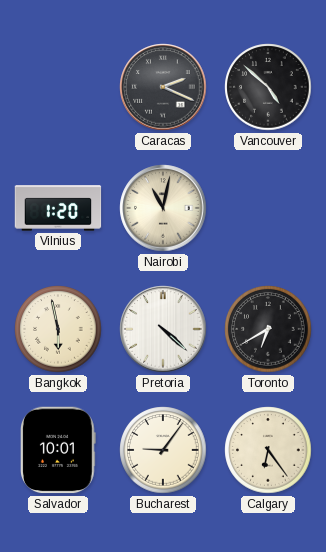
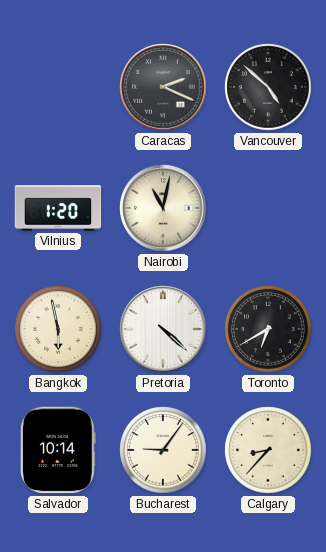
Salvador: 10:01 -> 10:14 (59, 450)
Calgary: 6:24 -> 8:37 (268, 450)
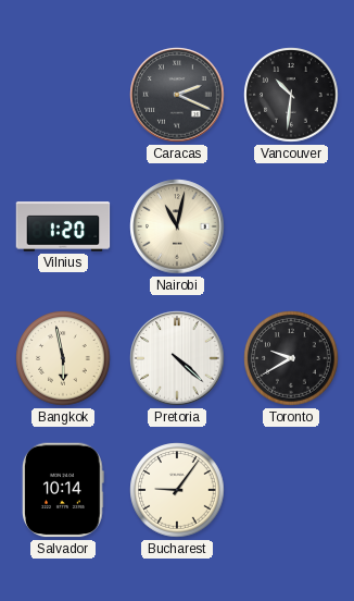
Vancouver: 4:52 -> 10:31 (291, 95)
Toronto: 6:40 -> 9:40 (291, 358)
Calgary: 8:37 -> none (268, 450)
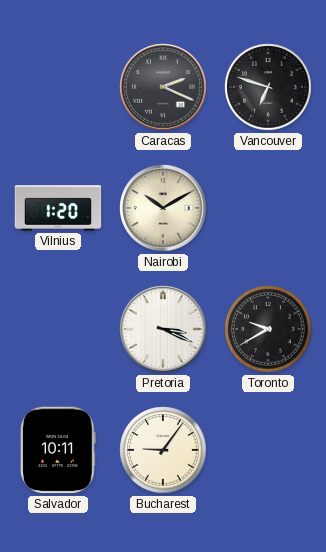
Vancouver: 10:31 -> 6:48 (268, 87)
Nairobi: 11:02 -> 10:10 (163, 208)
Bangkok: 5:58 -> none (63, 358)
Pretoria: 4:22 -> 3:19 (163, 329)
Salvador: 10:14 -> 10:11 (59, 450)
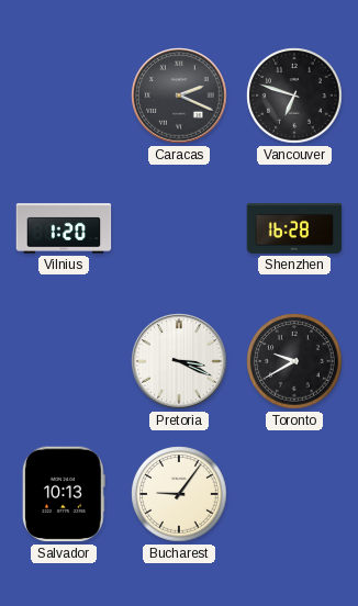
Nairobi: 10:10 -> none (163, 208)
Shenzhen: none -> 16:28 (294, 229)
Salvador: 10:11 -> 10:13 (65, 494)
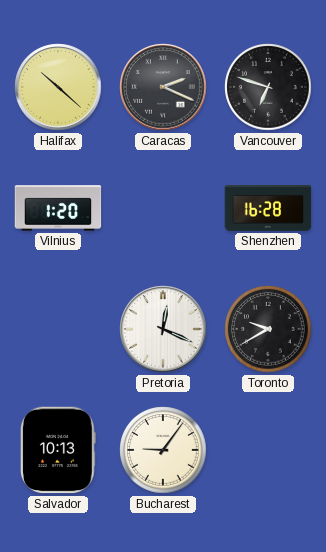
Halifax: none -> 10:22 (58, 87)
Pretoria: 3:19 -> 12:19 (163, 329)
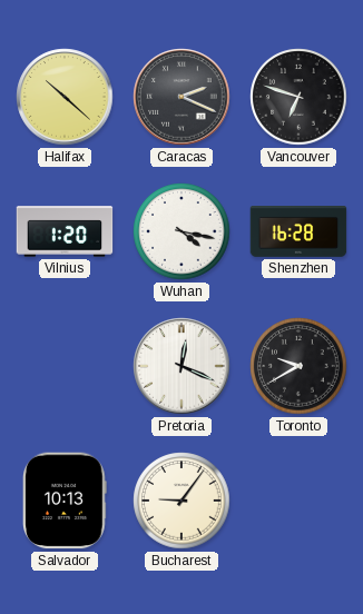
Wuhan: none -> 4:17 (181, 231)
